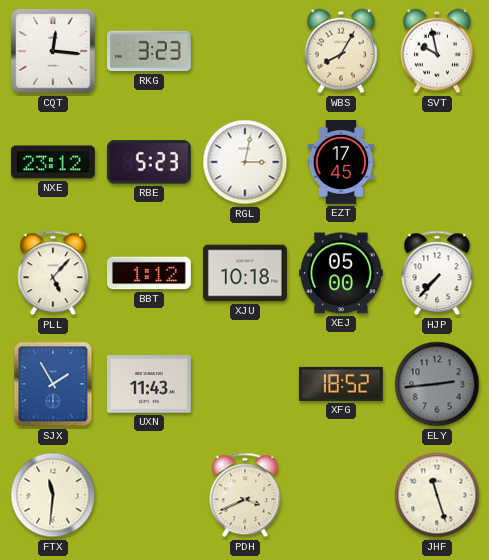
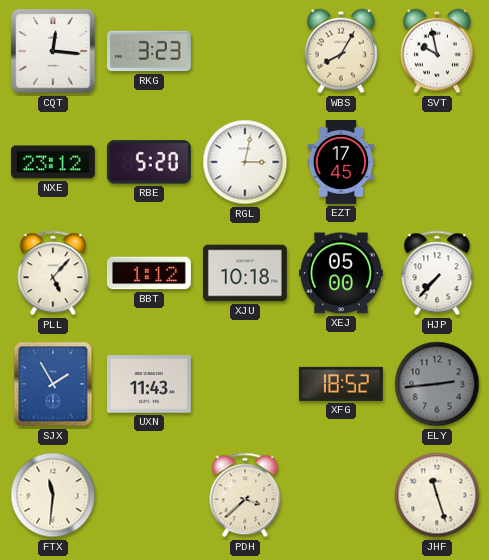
RBE: 5:23 -> 5:20 (149, 162)
PDH: 3:41 -> 3:38 (245, 495)
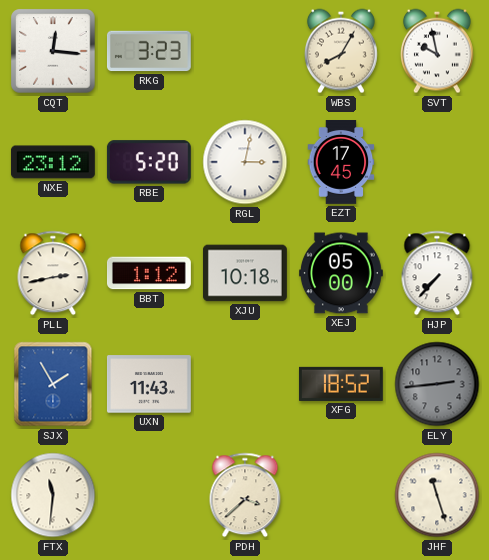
PLL: 5:07 -> 2:43 (53, 273)
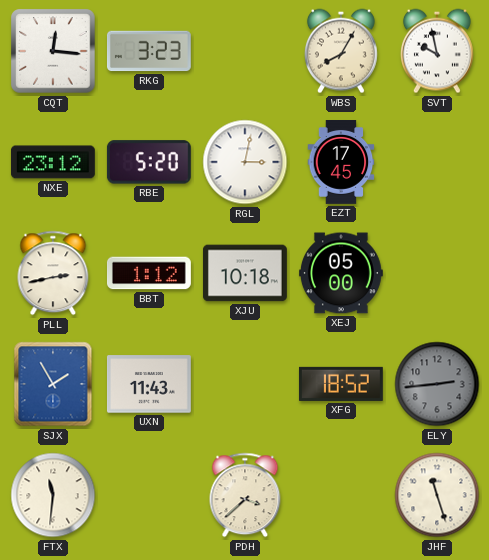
HJP: 7:37 -> none (437, 273)
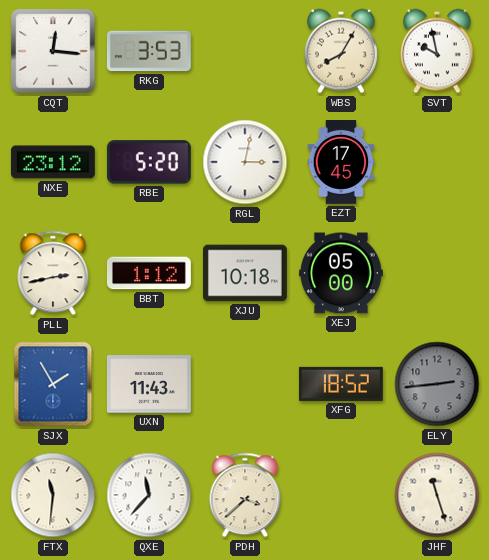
RKG: 3:23 -> 3:53 (149, 51)
QXE: none -> 11:37 (149, 495)
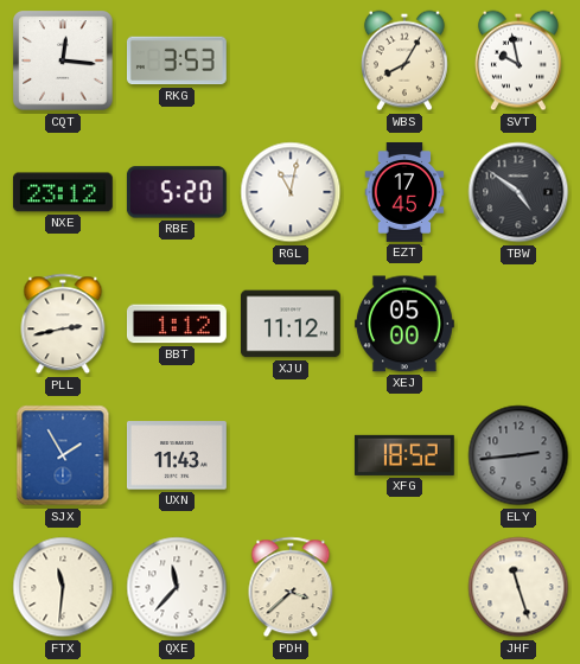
RGL: 3:02 -> 11:02 (291, 192)
TBW: none -> 4:51 (518, 192)
XJU: 10:18 -> 11:12 (291, 324)
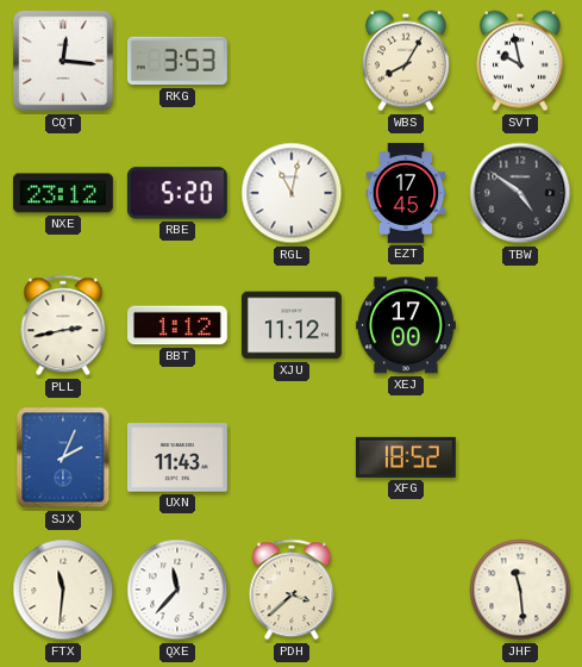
XEJ: 05:00 -> 17:00 (406, 325)
SJX: 1:55 -> 2:04 (63, 457)
ELY: 2:44 -> none (518, 455)
JHF: 11:27 -> 11:29 (520, 590)
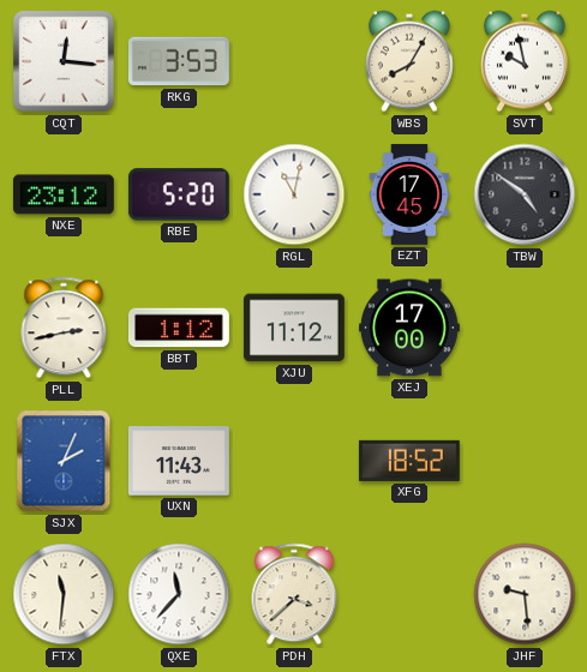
JHF: 11:29 -> 9:29 (525, 594)
